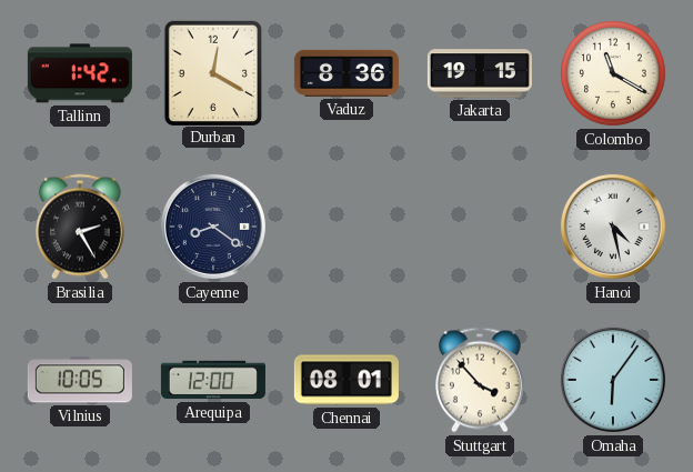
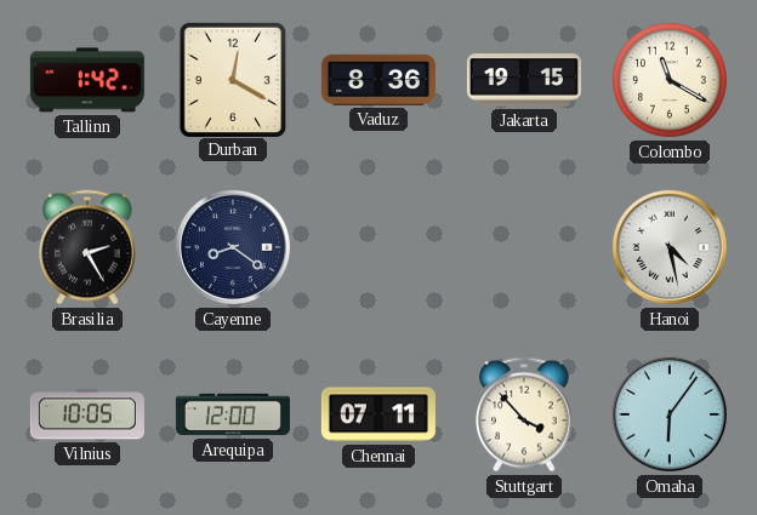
Chennai: 08:01 -> 07:11 (378, 414)
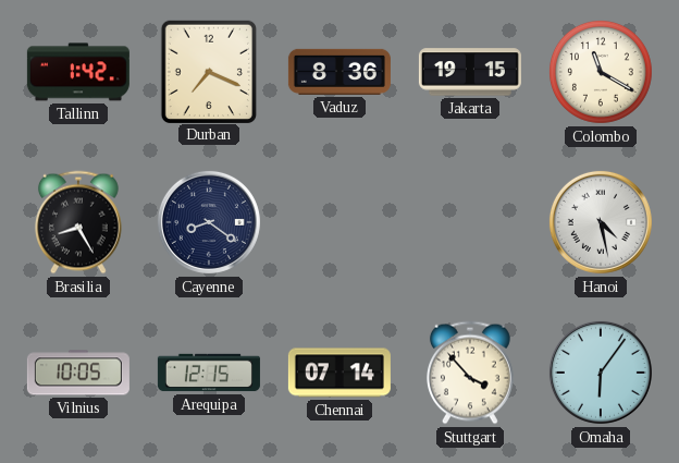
Durban: 12:20 -> 7:19 (208, 71)
Brasilia: 2:25 -> 8:25 (78, 222)
Arequipa: 12:00 -> 12:15 (209, 373)
Chennai: 07:11 -> 07:14 (339, 373)
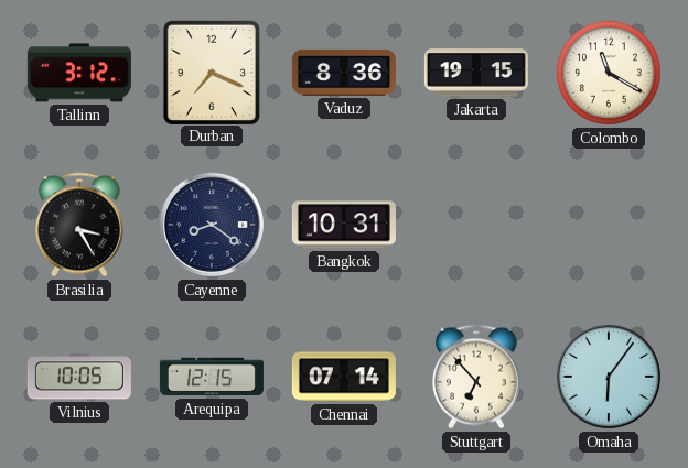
Tallinn: 1:42 -> 3:12 (79, 73)
Brasilia: 8:25 -> 3:25 (79, 225)
Bangkok: none -> 10:31 (344, 225)
Hanoi: 4:28 -> none (601, 222)
Stuttgart: 3:53 -> 6:53 (476, 377)
